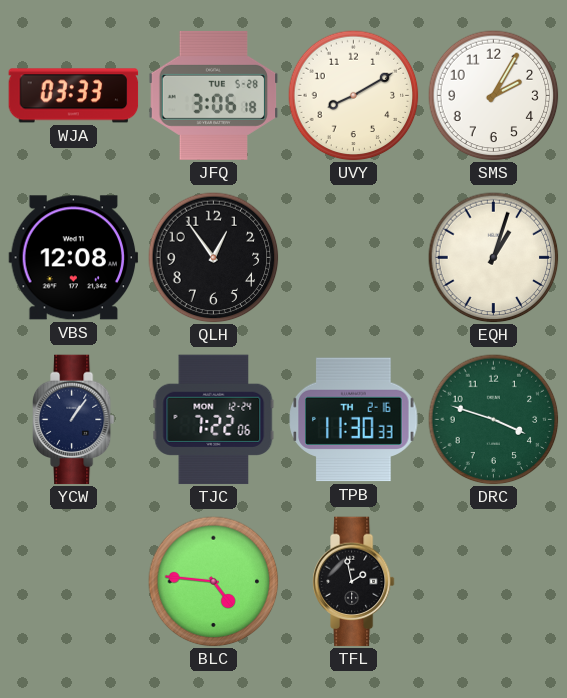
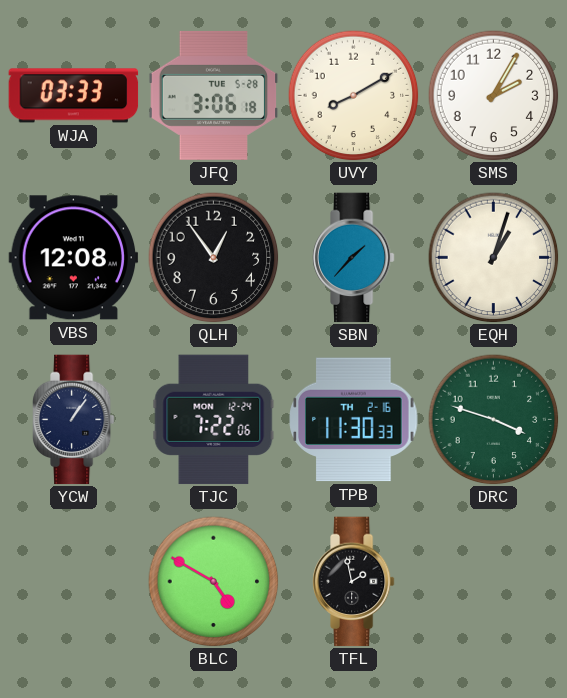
SBN: none -> 1:37 (353, 258)
BLC: 4:46 -> 4:50 (214, 582)
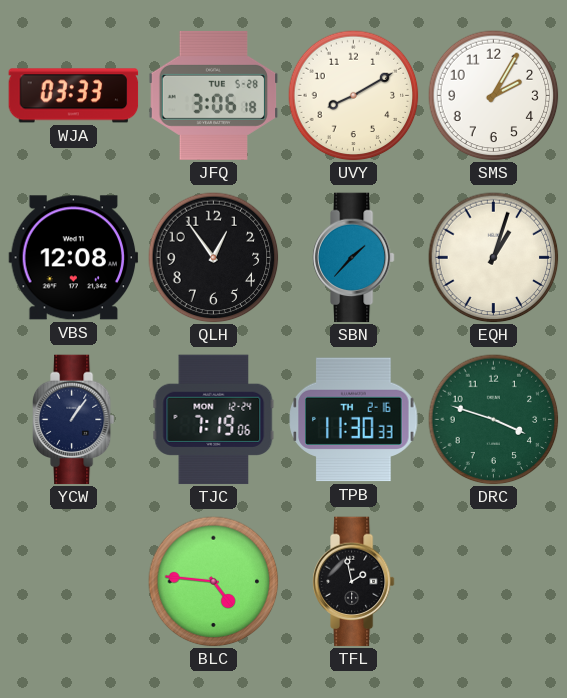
TJC: 7:22 -> 7:19 (214, 420)
BLC: 4:50 -> 4:46 (214, 582)
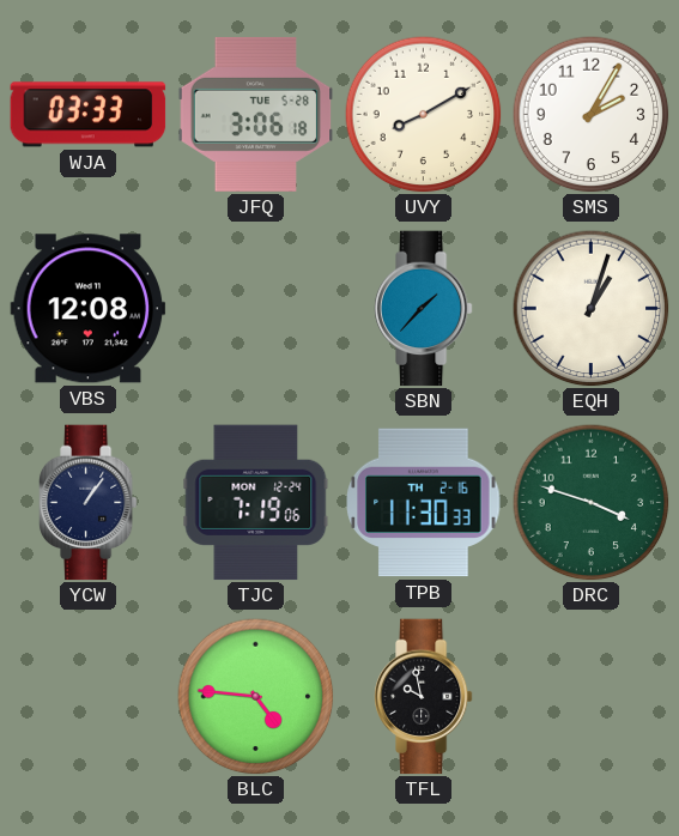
QLH: 12:54 -> none (214, 258)
TFL: 1:58 -> 9:58 (423, 697)
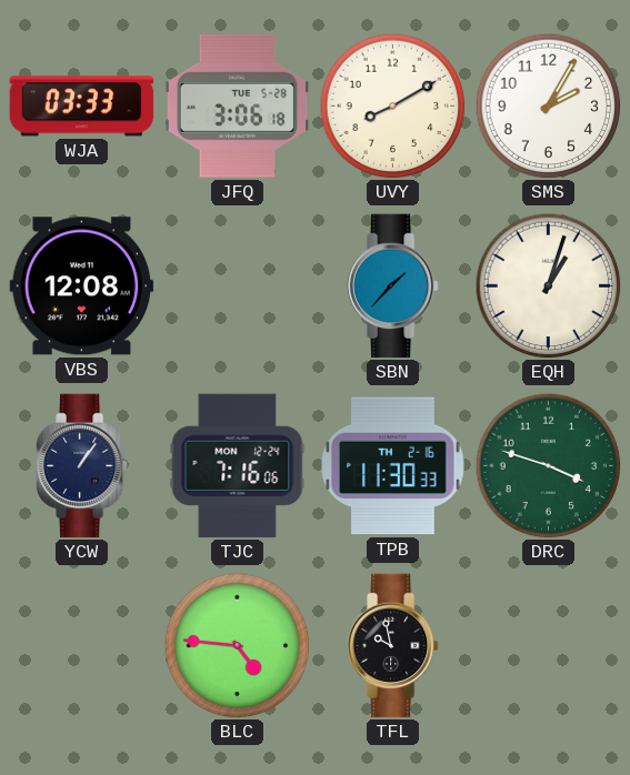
TJC: 7:19 -> 7:16 (238, 466)
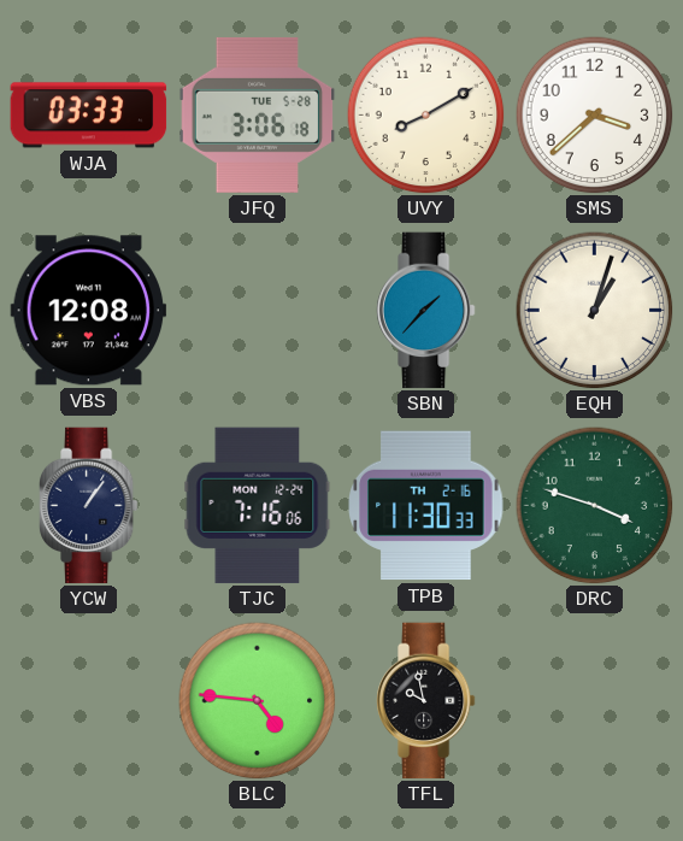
SMS: 2:05 -> 3:38 (595, 116)
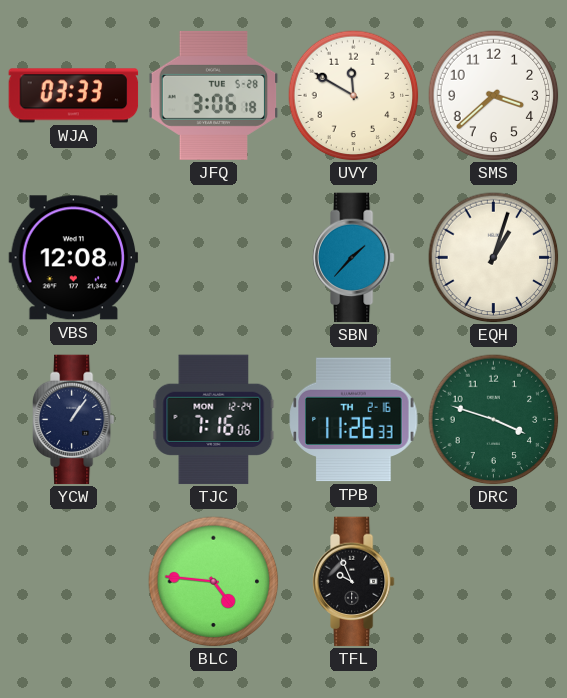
UVY: 8:10 -> 11:50 (354, 96)
TPB: 11:30 -> 11:26 (354, 420)
TFL: 9:58 -> 9:56 (353, 582)
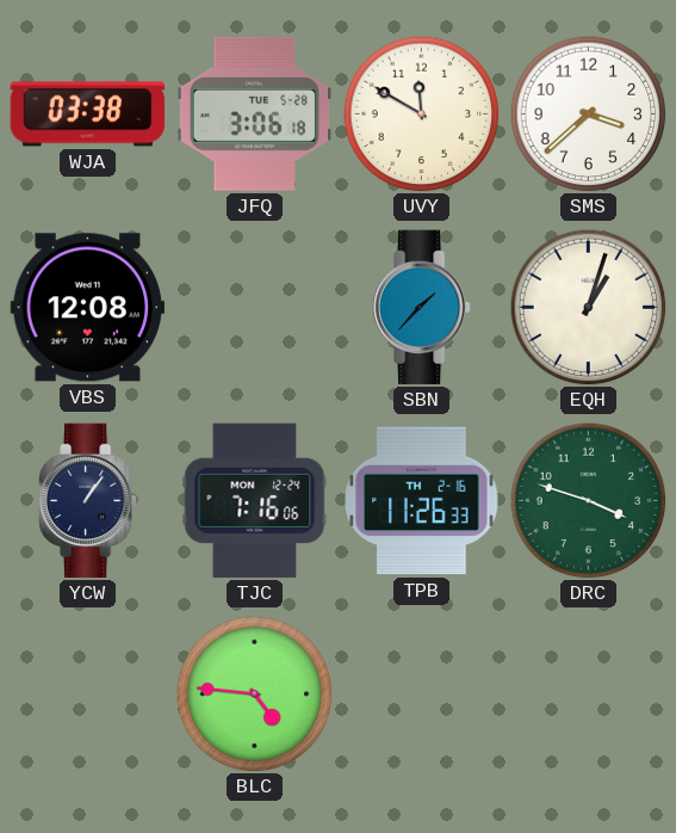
WJA: 03:33 -> 03:38 (88, 115)
TFL: 9:56 -> none (353, 582)
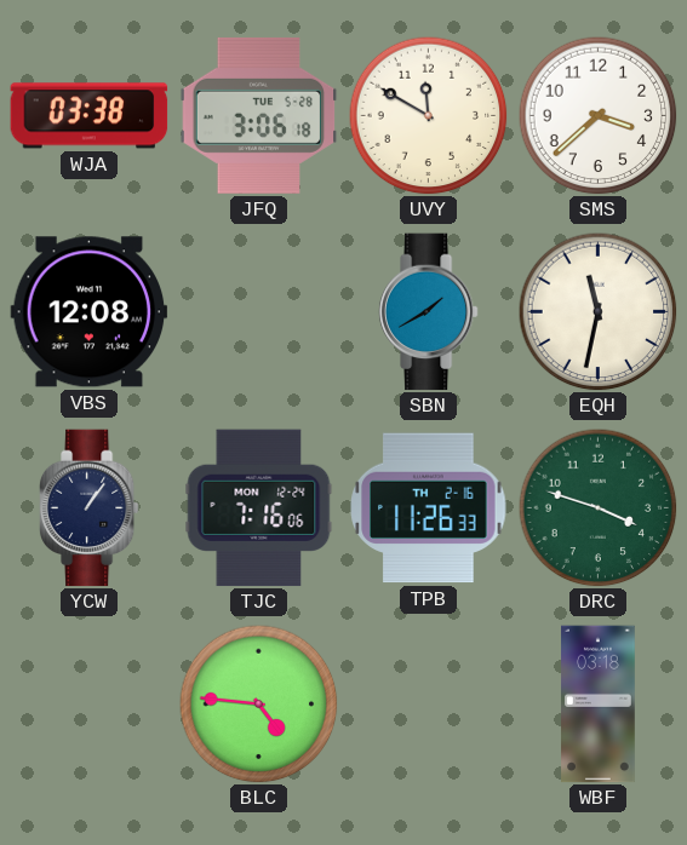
SBN: 1:37 -> 1:40 (428, 312)
EQH: 1:03 -> 11:32 (599, 312)
WBF: none -> 03:18 (599, 705)
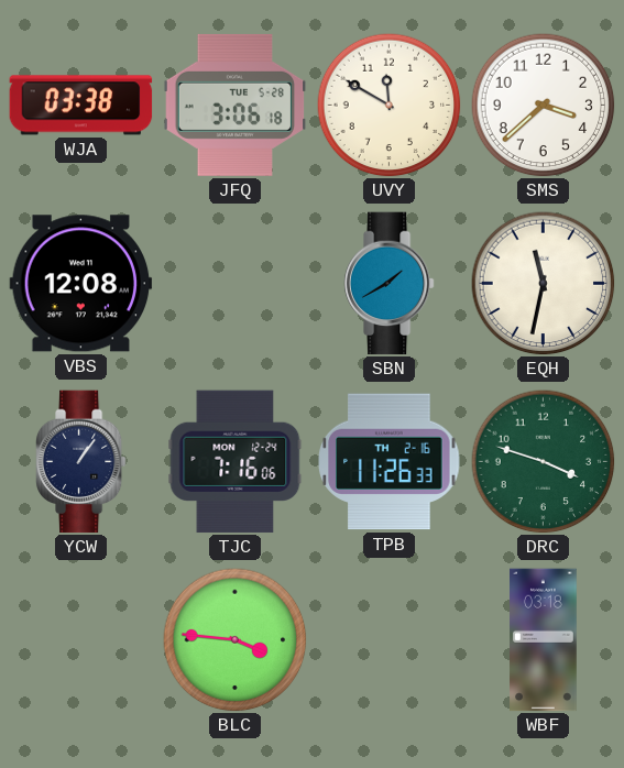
BLC: 4:46 -> 3:46 (236, 640)
